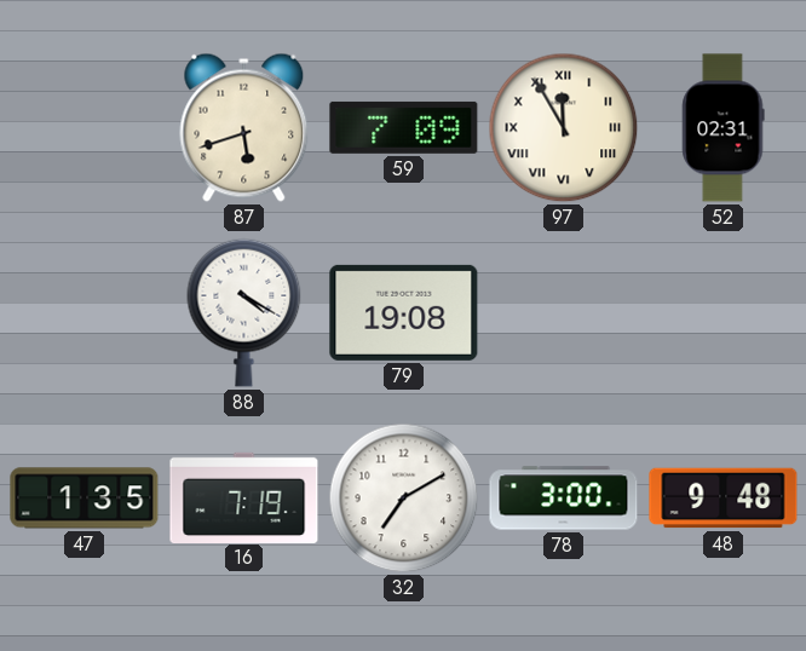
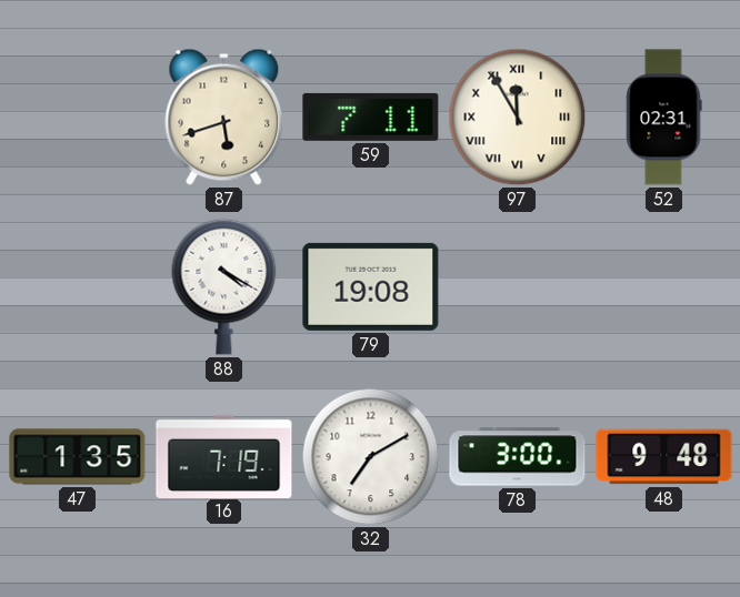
59: 7:09 -> 7:11 (371, 117)
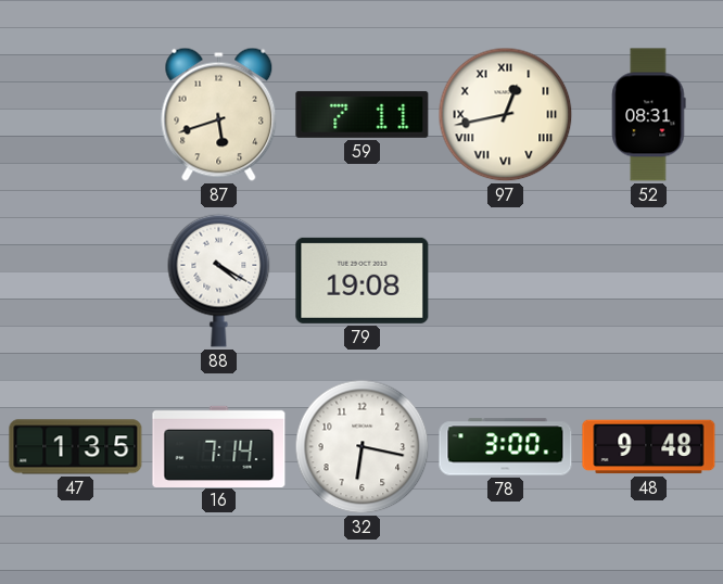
97: 11:55 -> 12:43 (506, 115)
52: 02:31 -> 08:31 (649, 115)
16: 7:19 -> 7:14 (219, 446)
32: 7:10 -> 6:17 (363, 447)
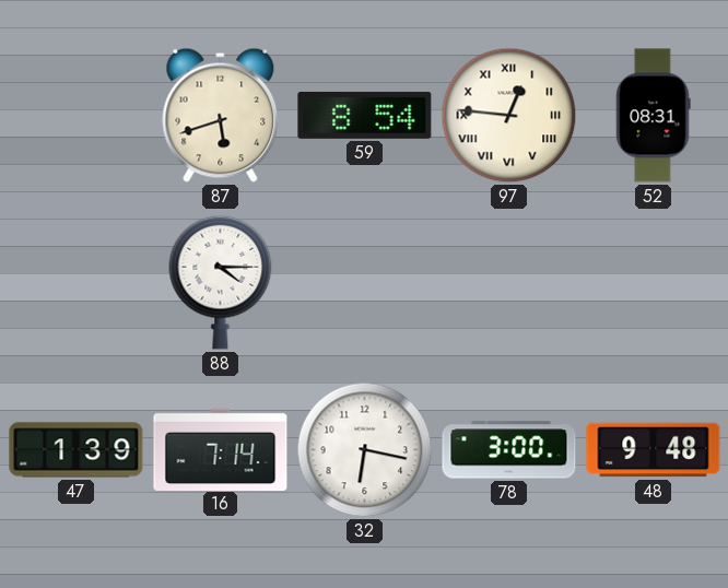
59: 7:11 -> 8:54 (365, 115)
97: 12:43 -> 12:46 (509, 116)
88: 4:20 -> 4:15 (221, 282)
79: 19:08 -> none (363, 280)
47: 1:35 -> 1:39 (77, 450)
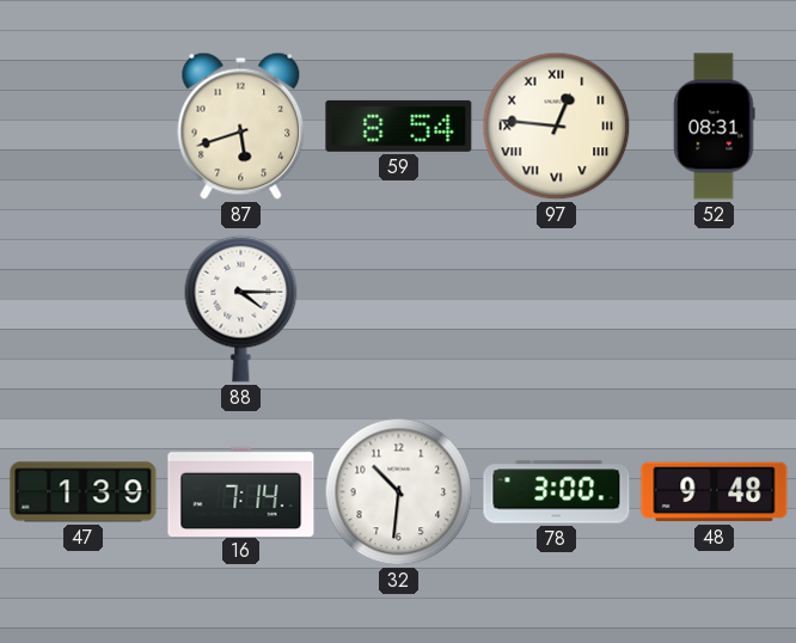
32: 6:17 -> 10:31 (399, 492)
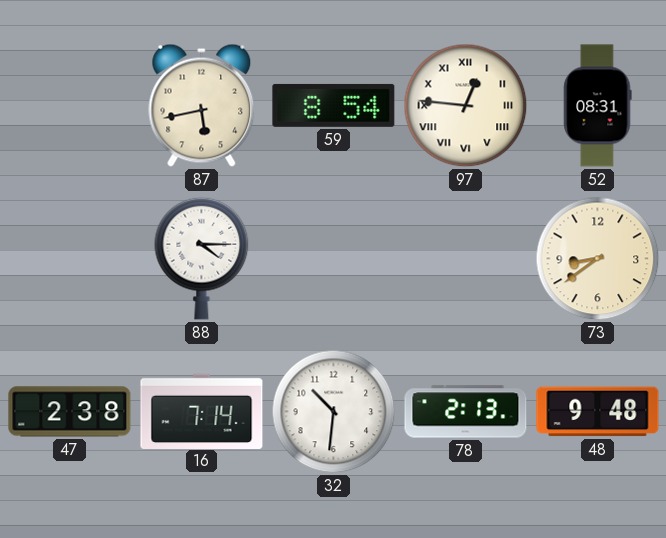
87: 5:42 -> 5:43 (202, 105)
73: none -> 8:39 (598, 259)
47: 1:39 -> 2:38 (70, 412)
78: 3:00 -> 2:13 (466, 412)
